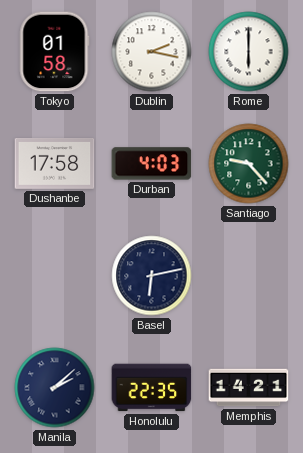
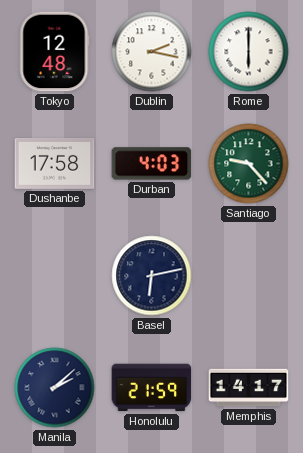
Tokyo: 01:58 -> 12:48 (55, 52)
Honolulu: 22:35 -> 21:59 (152, 388)
Memphis: 14:21 -> 14:17 (249, 388)
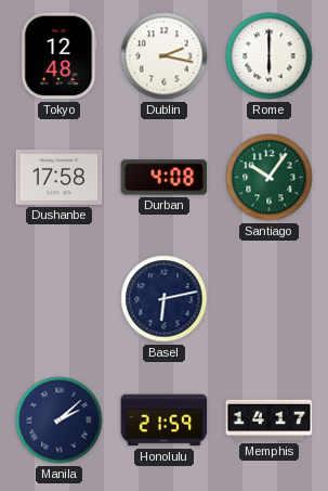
Durban: 4:03 -> 4:08 (165, 178)
Santiago: 9:23 -> 10:06 (270, 178)
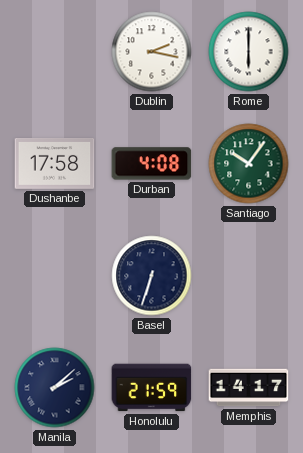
Tokyo: 12:48 -> none (60, 56)
Basel: 6:13 -> 6:33 (152, 276)
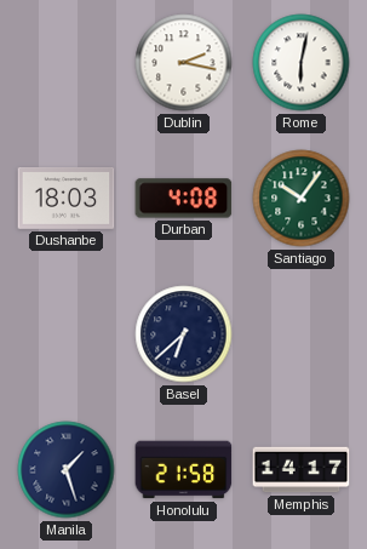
Rome: 6:00 -> 6:02 (302, 63)
Dushanbe: 17:58 -> 18:03 (67, 199)
Basel: 6:33 -> 6:38 (184, 334)
Manila: 2:08 -> 1:27 (67, 470)
Honolulu: 21:59 -> 21:58 (184, 470)
